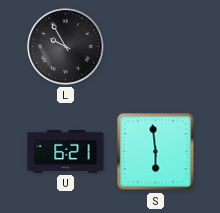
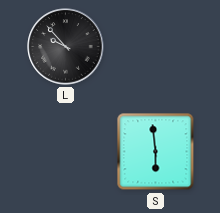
L: 9:55 -> 9:53 (66, 47)
U: 6:21 -> none (66, 151)
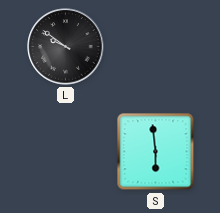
L: 9:53 -> 9:51 (66, 47)
